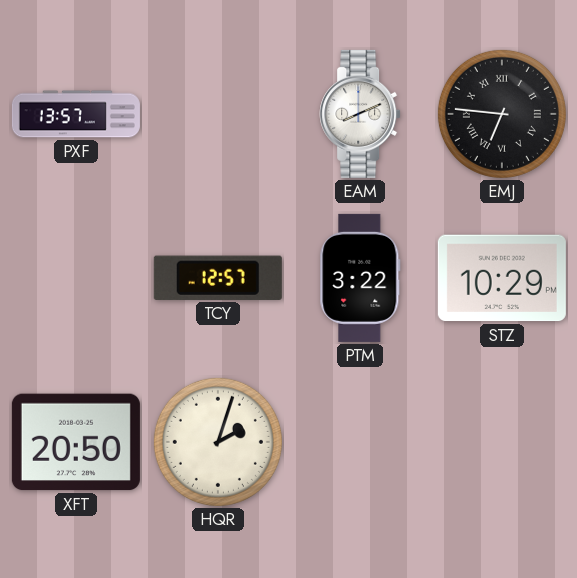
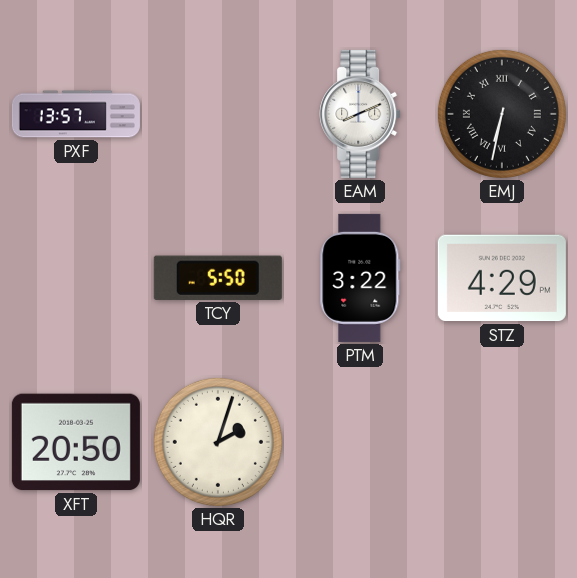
EMJ: 6:46 -> 6:32 (502, 114)
TCY: 12:57 -> 5:50 (218, 278)
STZ: 10:29 -> 4:29 (502, 278)
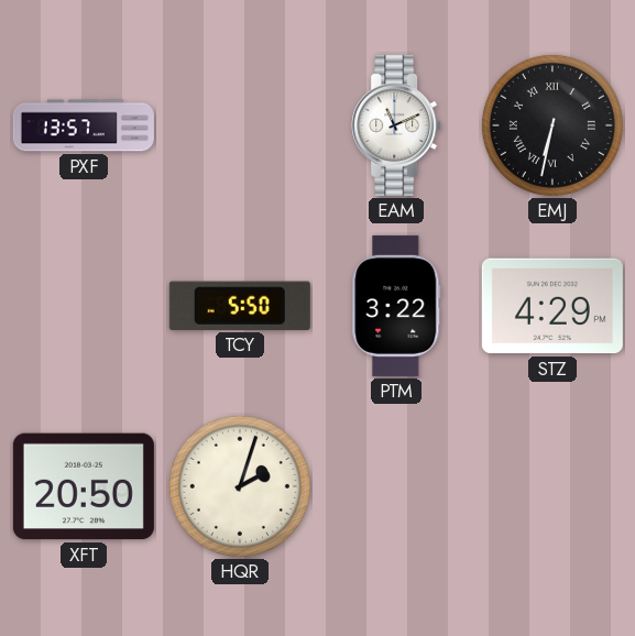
EAM: 8:11 -> 11:11 (396, 125)
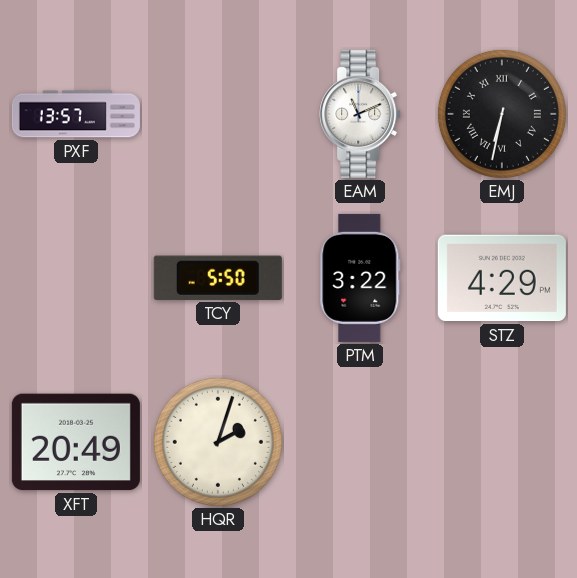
XFT: 20:50 -> 20:49 (76, 442)
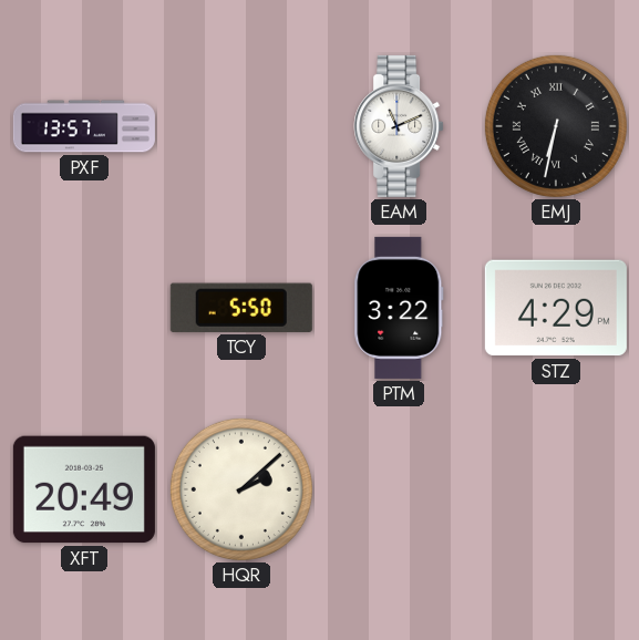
HQR: 2:03 -> 2:08 (241, 489)
